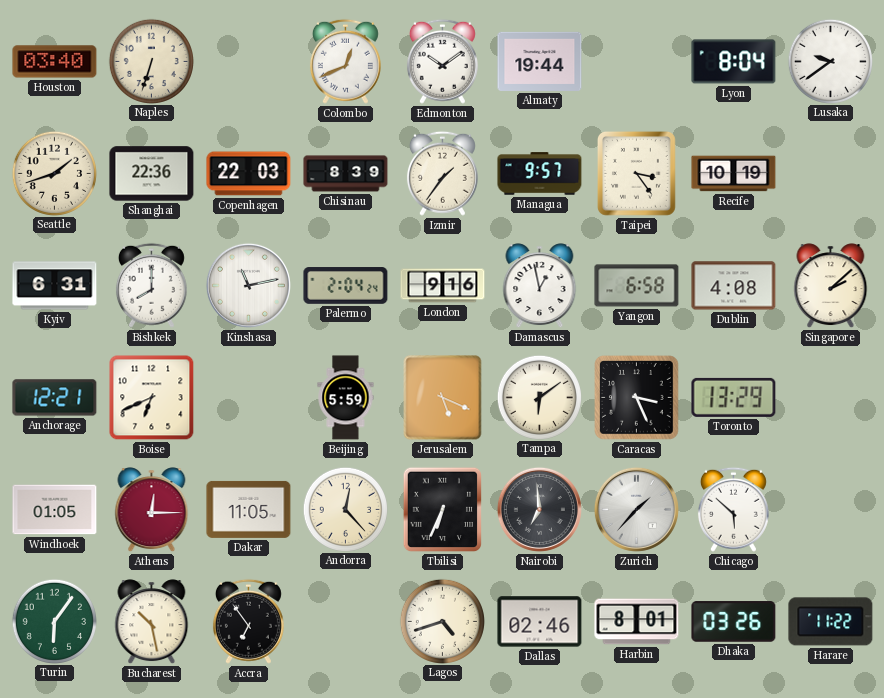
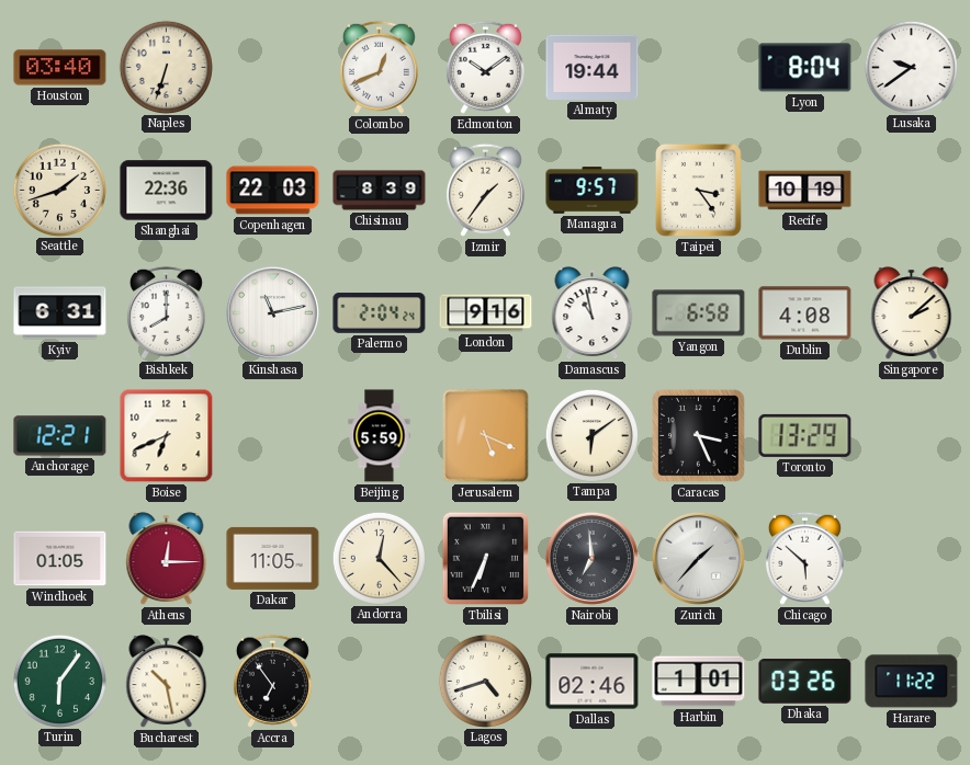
Damascus: 12:58 -> 10:58 (593, 313)
Harbin: 8:01 -> 1:01 (699, 682)
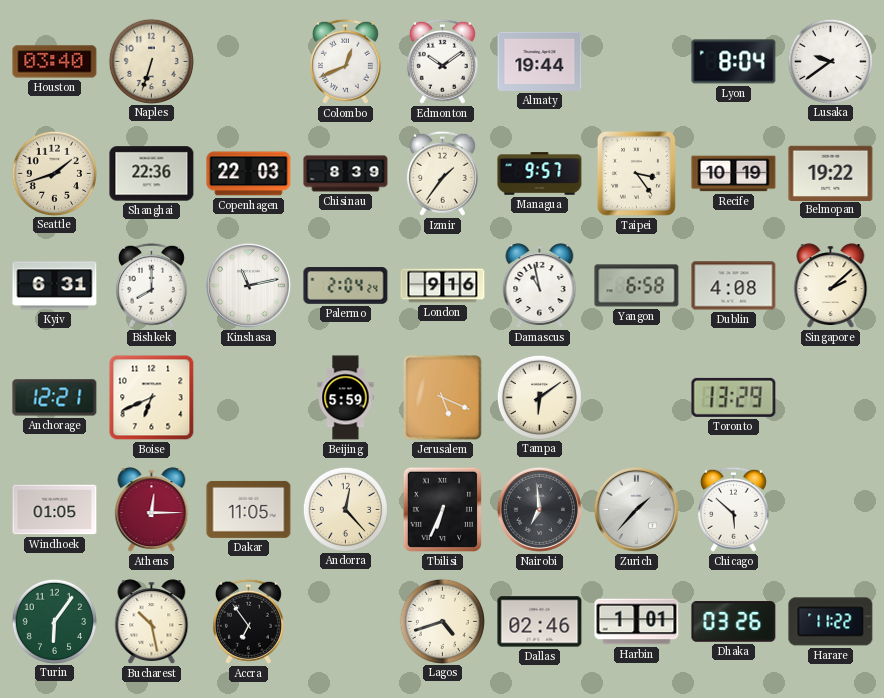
Belmopan: none -> 19:22 (831, 173)
Caracas: 3:26 -> none (699, 436)
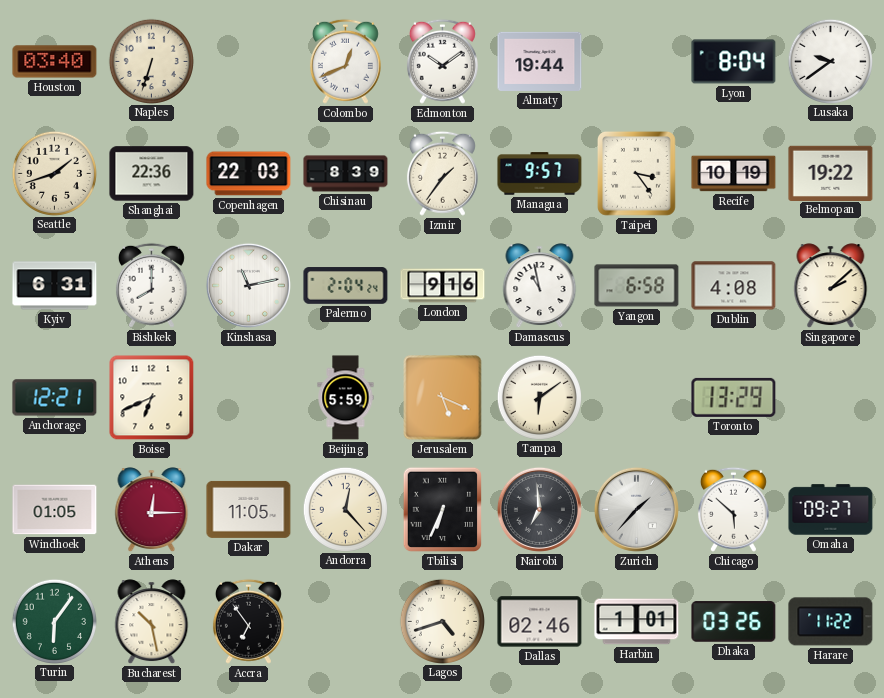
Omaha: none -> 09:27 (831, 510)
